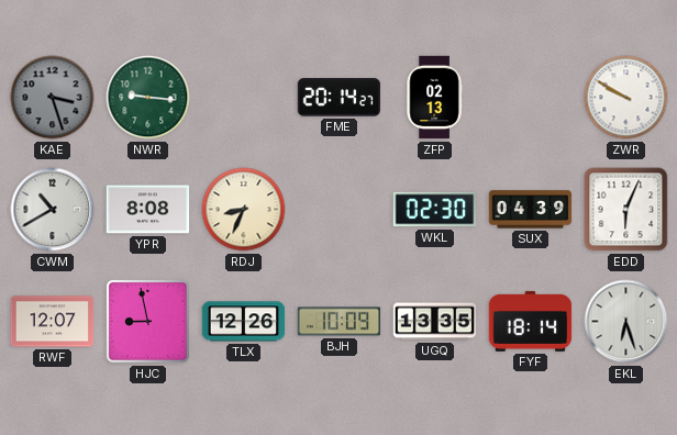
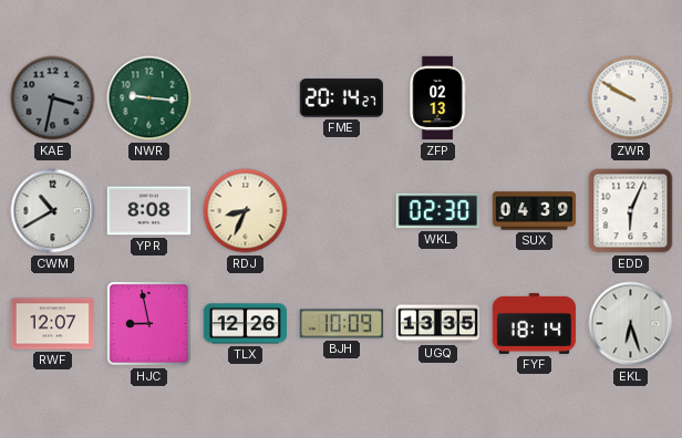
KAE: 3:27 -> 3:32 (53, 98)
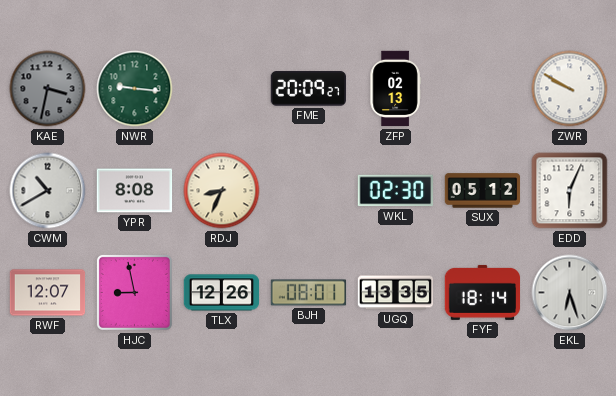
FME: 20:14 -> 20:09 (309, 89)
SUX: 04:39 -> 05:12 (483, 191)
BJH: 10:09 -> 08:01 (309, 293)
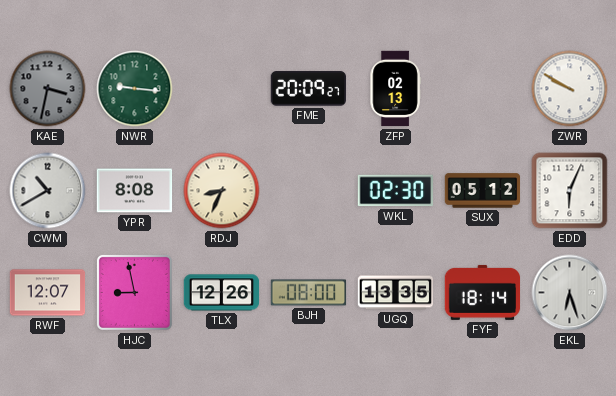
BJH: 08:01 -> 08:00 (309, 293)
